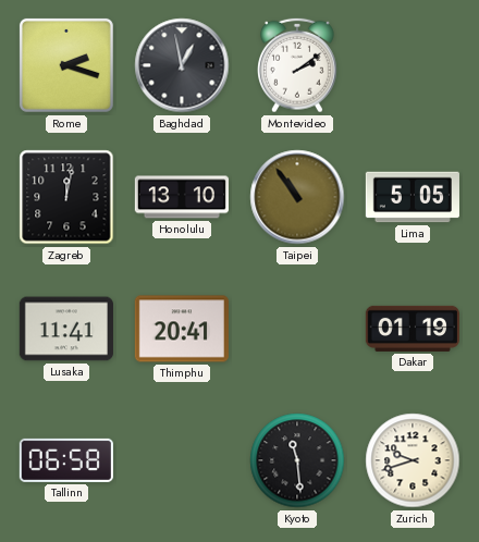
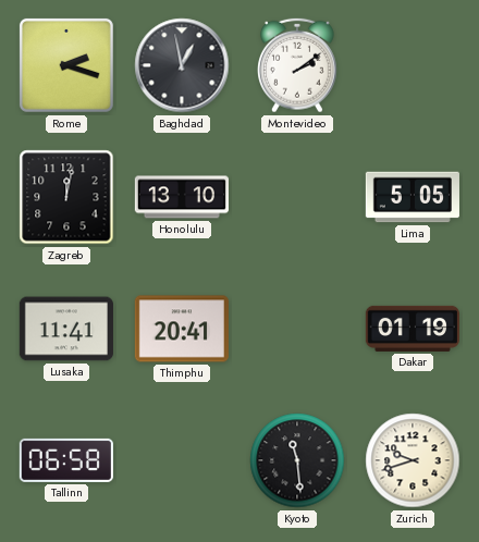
Taipei: 10:54 -> none (297, 197)
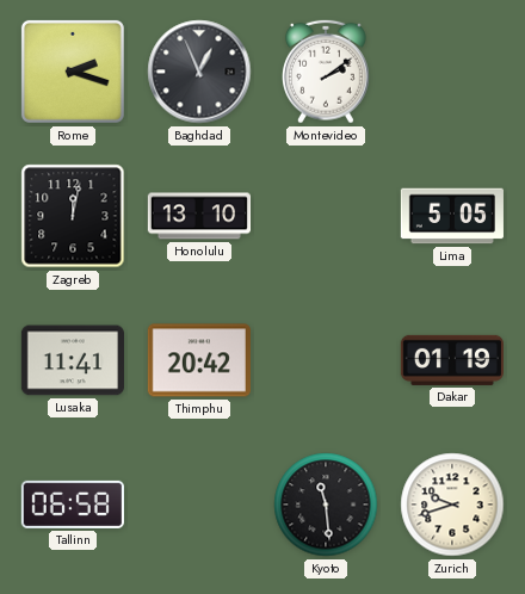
Baghdad: 12:58 -> 12:56 (199, 72)
Thimphu: 20:41 -> 20:42 (199, 360)
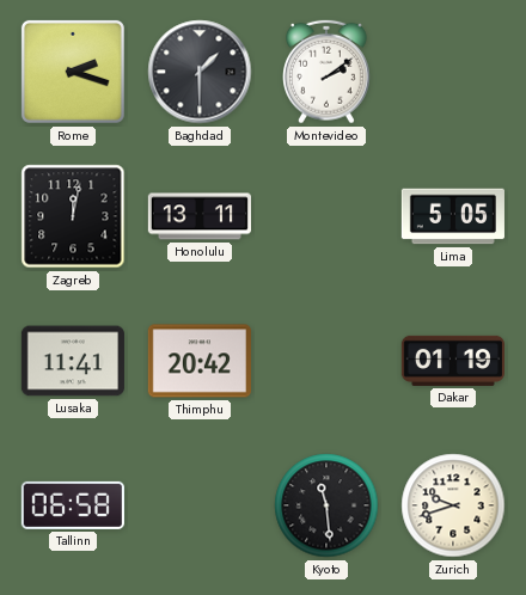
Baghdad: 12:56 -> 1:30 (200, 72)
Honolulu: 13:10 -> 13:11 (198, 216)
